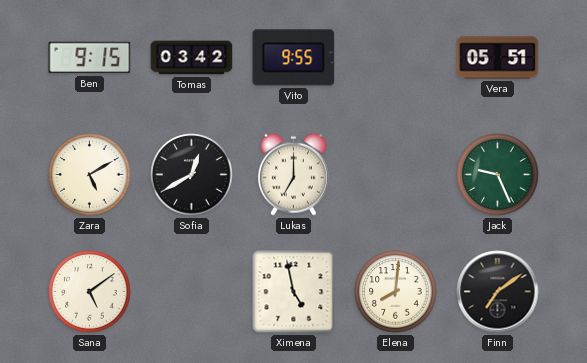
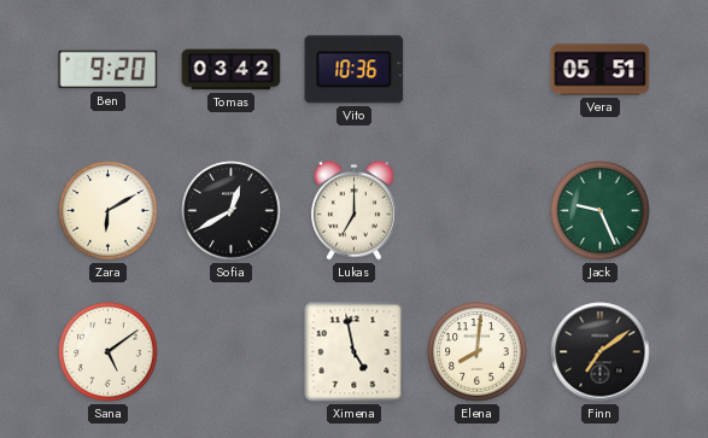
Ben: 9:15 -> 9:20 (109, 70)
Vito: 9:55 -> 10:36 (355, 70)
Zara: 5:10 -> 6:10 (109, 211)
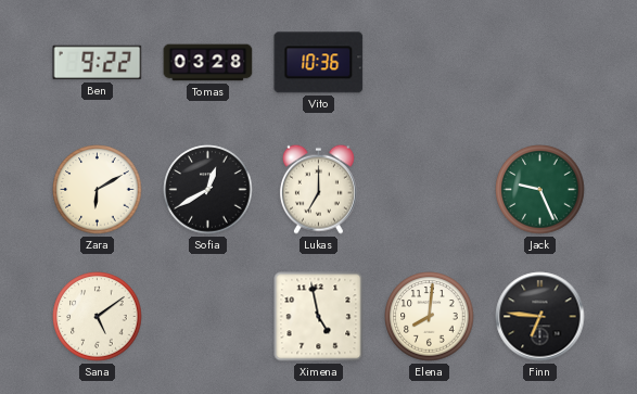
Ben: 9:20 -> 9:22 (98, 63)
Tomas: 03:42 -> 03:28 (208, 63)
Vera: 05:51 -> none (601, 70)
Finn: 7:09 -> 6:46 (540, 317)
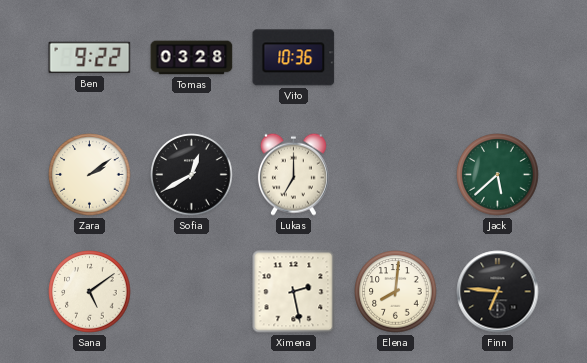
Zara: 6:10 -> 2:09 (90, 175)
Jack: 9:26 -> 5:38 (498, 175)
Ximena: 4:58 -> 2:28 (294, 292)
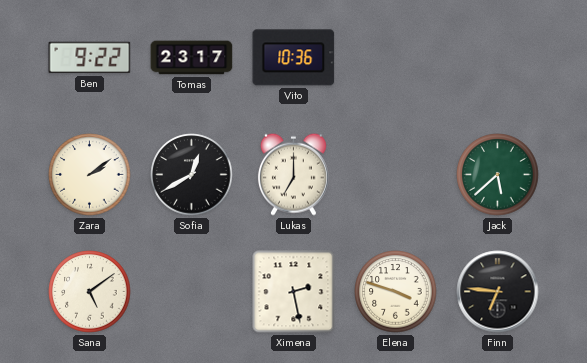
Tomas: 03:28 -> 23:17 (192, 58)
Elena: 8:01 -> 3:48 (396, 292)
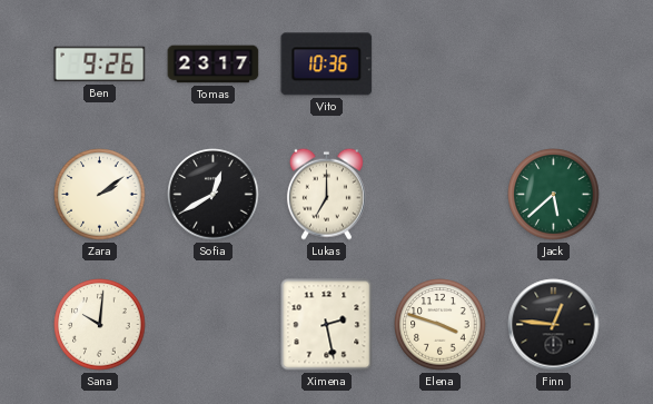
Ben: 9:22 -> 9:26 (100, 65)
Sana: 5:09 -> 10:01 (100, 325)
Finn: 6:46 -> 12:46 (554, 325)
